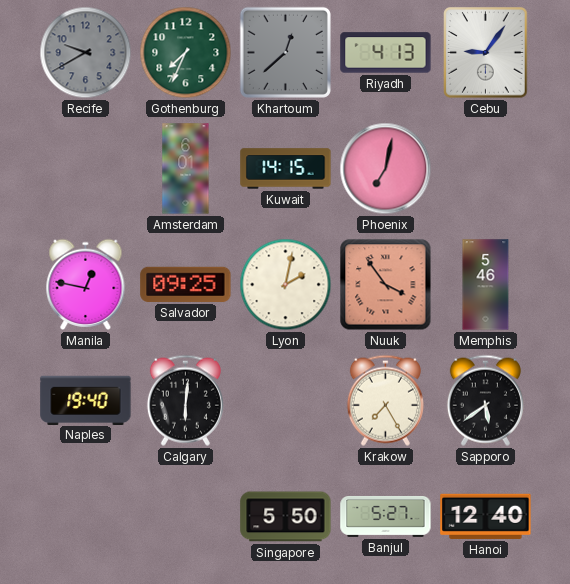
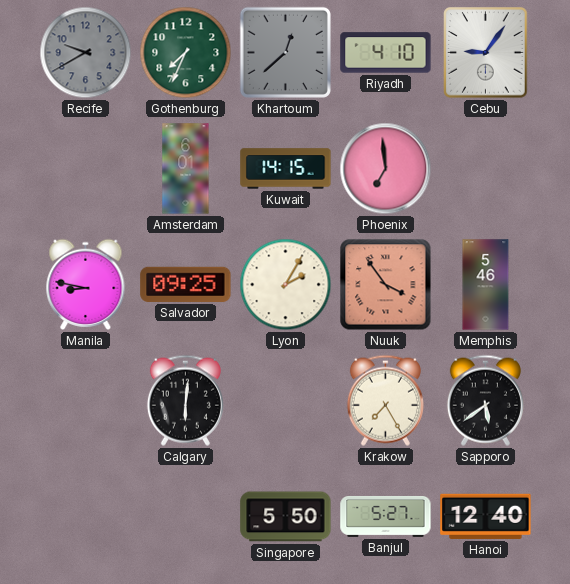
Riyadh: 4:13 -> 4:10 (386, 53)
Phoenix: 7:02 -> 6:59 (386, 169)
Manila: 12:47 -> 8:47 (86, 284)
Lyon: 2:02 -> 2:05 (286, 285)
Naples: 19:40 -> none (86, 400)
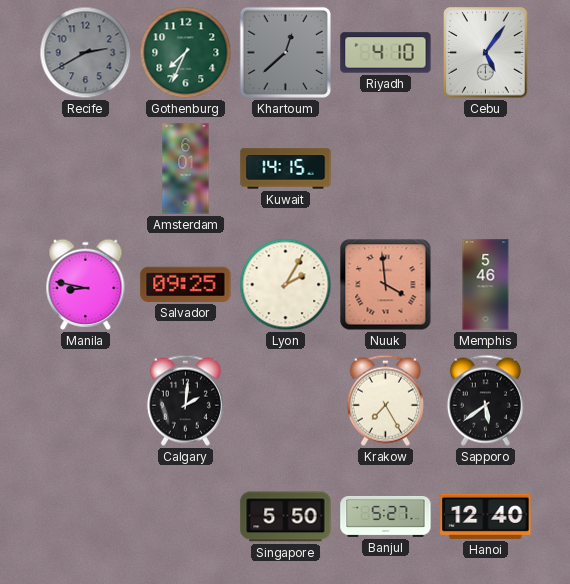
Recife: 9:40 -> 2:40 (86, 53)
Cebu: 9:06 -> 5:06 (486, 53)
Phoenix: 6:59 -> none (386, 169)
Nuuk: 3:54 -> 3:59 (386, 285)
Calgary: 6:01 -> 2:01 (185, 400)
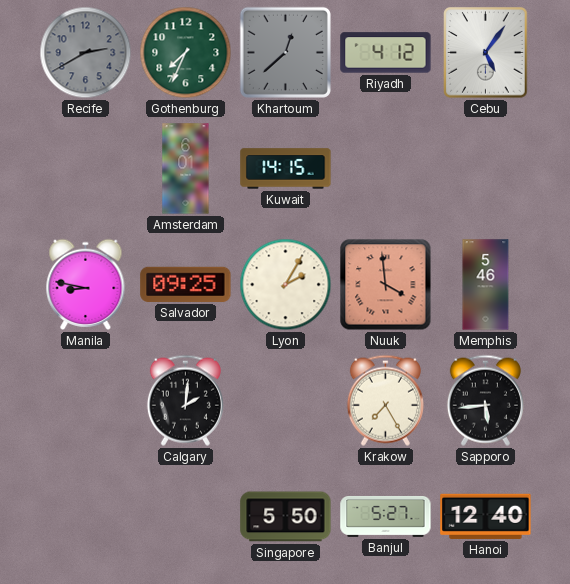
Riyadh: 4:10 -> 4:12 (386, 53)
Sapporo: 5:39 -> 5:44 (485, 400)
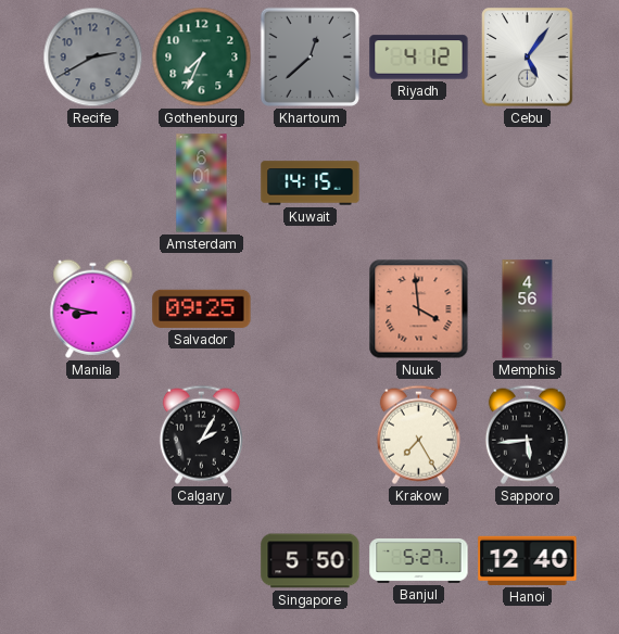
Lyon: 2:05 -> none (286, 285)
Memphis: 5:46 -> 4:56 (528, 309)
Calgary: 2:01 -> 2:05 (201, 434)
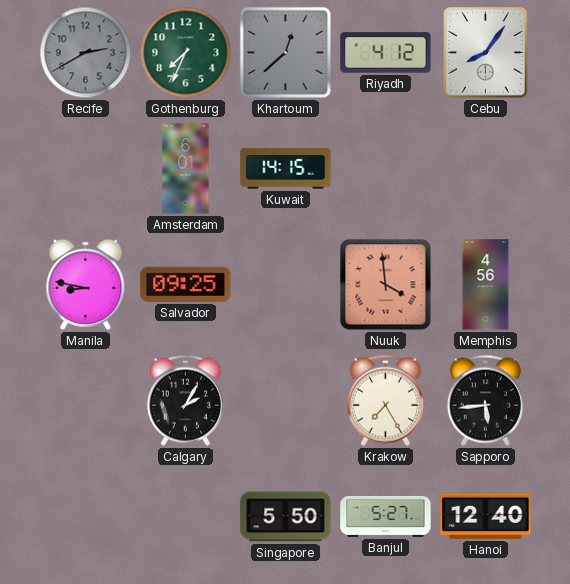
Cebu: 5:06 -> 8:06 (486, 53)
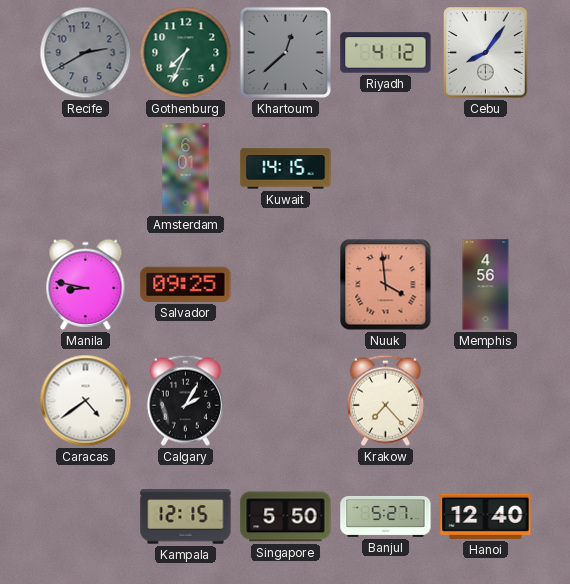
Caracas: none -> 4:39 (86, 401)
Krakow: 7:25 -> 7:23 (385, 400)
Sapporo: 5:44 -> none (485, 400)
Kampala: none -> 12:15 (186, 517)
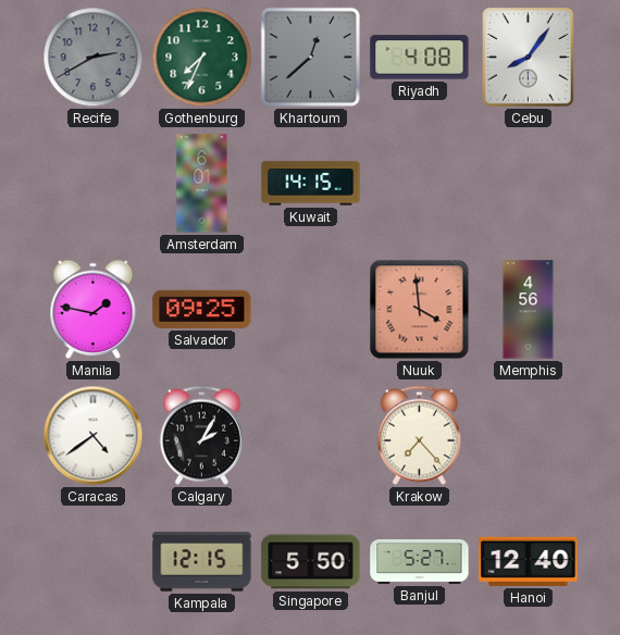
Riyadh: 4:12 -> 4:08 (420, 58)
Manila: 8:47 -> 1:47 (94, 309)
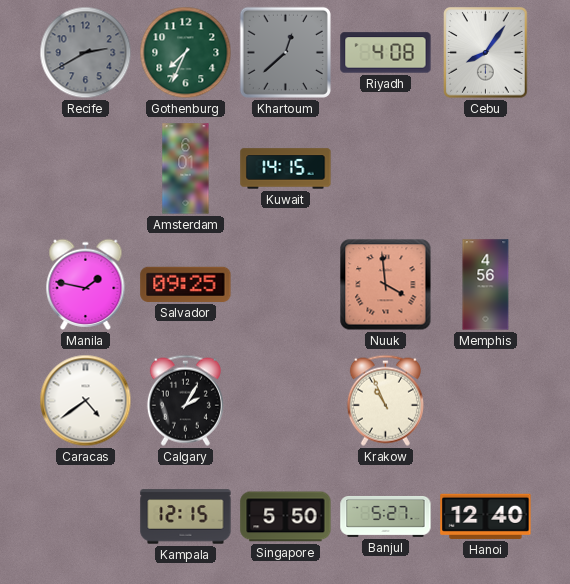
Krakow: 7:23 -> 10:56 (385, 400)
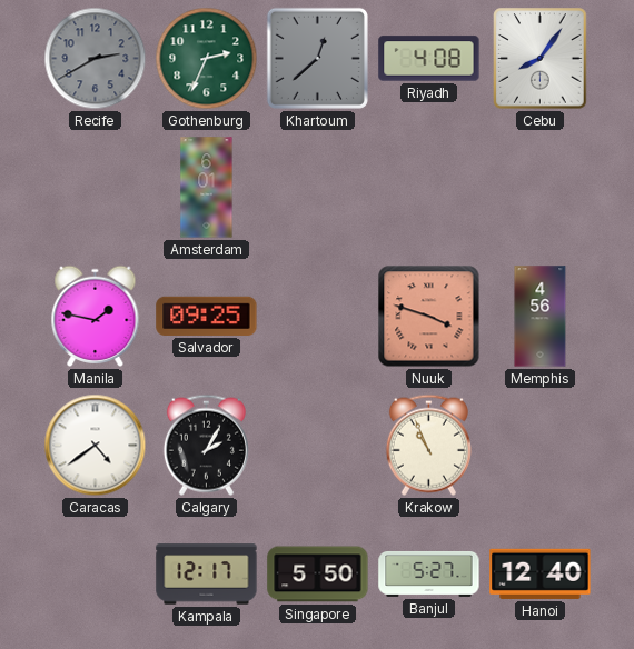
Gothenburg: 7:34 -> 2:34 (207, 59)
Kuwait: 14:15 -> none (286, 169)
Nuuk: 3:59 -> 3:48 (429, 317)
Kampala: 12:15 -> 12:17 (207, 575)
